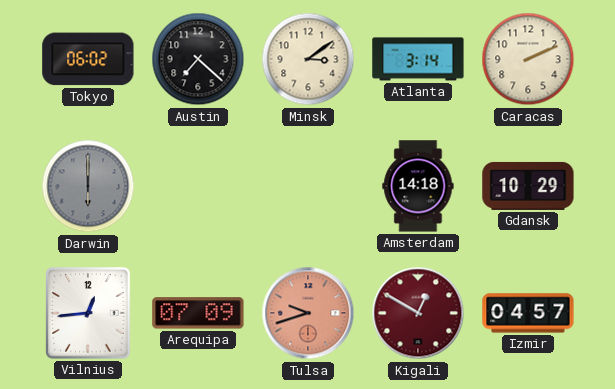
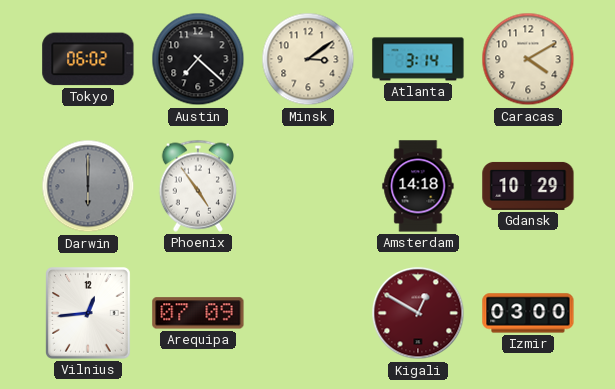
Caracas: 2:11 -> 4:10 (528, 59)
Phoenix: none -> 4:54 (197, 186)
Tulsa: 9:42 -> none (308, 313)
Izmir: 04:57 -> 03:00 (528, 313)
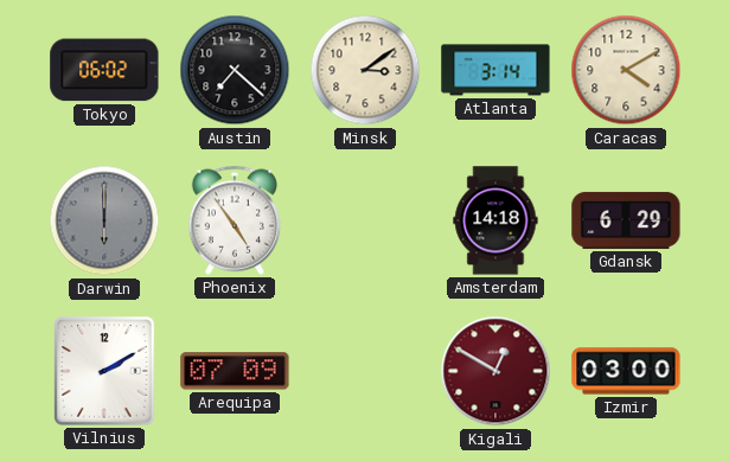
Gdansk: 10:29 -> 6:29 (626, 220)
Vilnius: 12:44 -> 2:10 (105, 372)
